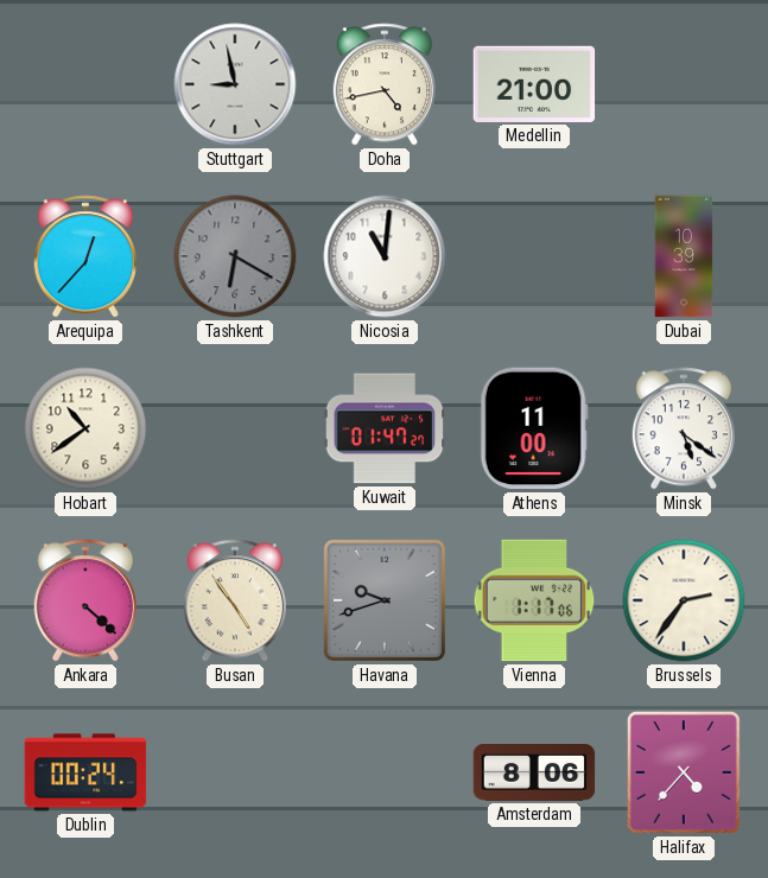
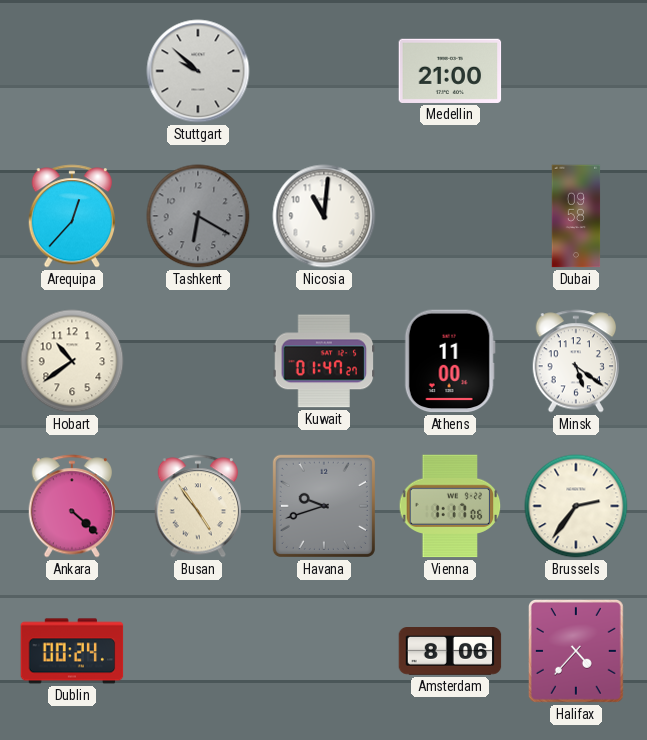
Stuttgart: 8:58 -> 9:52 (198, 71)
Doha: 4:43 -> none (383, 84)
Dubai: 10:39 -> 09:58 (576, 216)
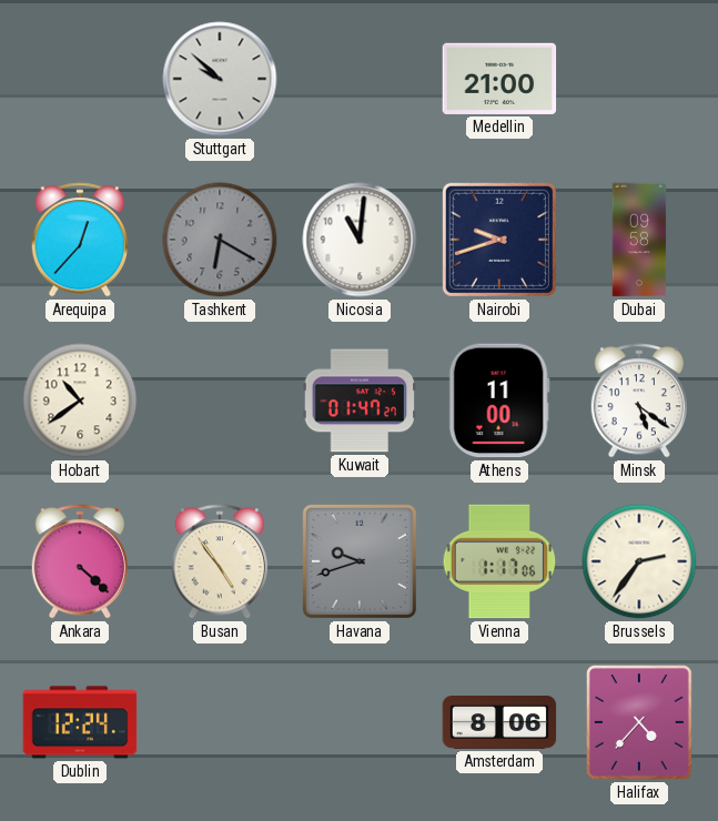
Nairobi: none -> 9:42 (499, 240)
Dublin: 00:24 -> 12:24 (80, 722)
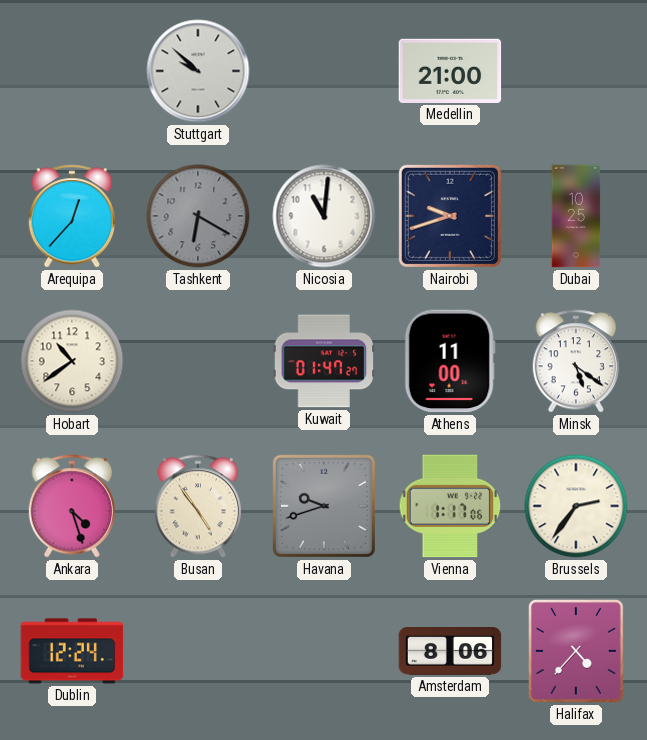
Dubai: 09:58 -> 10:25 (576, 216)
Ankara: 4:22 -> 4:27 (71, 506)
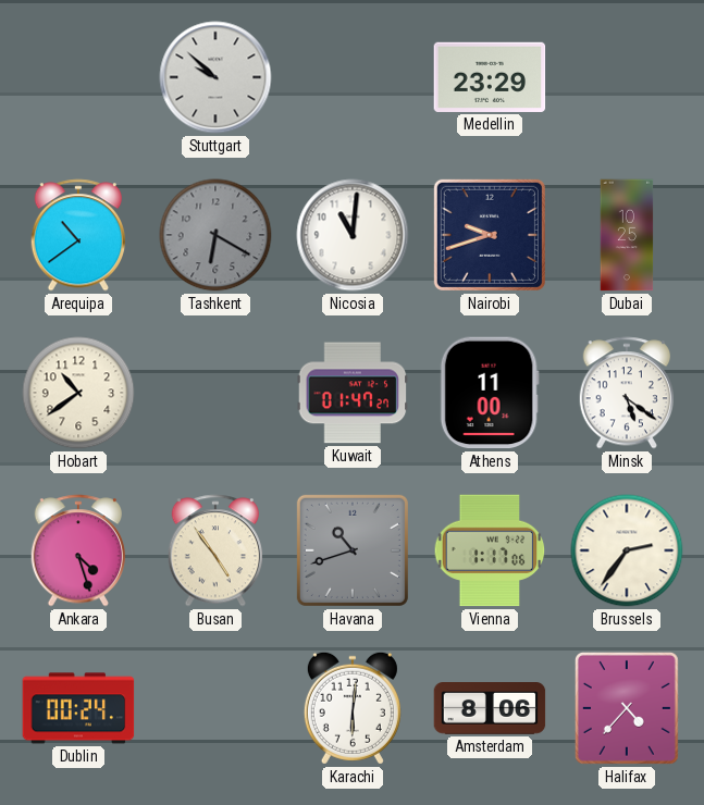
Medellin: 21:00 -> 23:29 (490, 77)
Arequipa: 12:37 -> 10:39 (77, 235)
Havana: 9:42 -> 10:42 (353, 550)
Dublin: 12:24 -> 00:24 (78, 708)
Karachi: none -> 6:01 (353, 708)
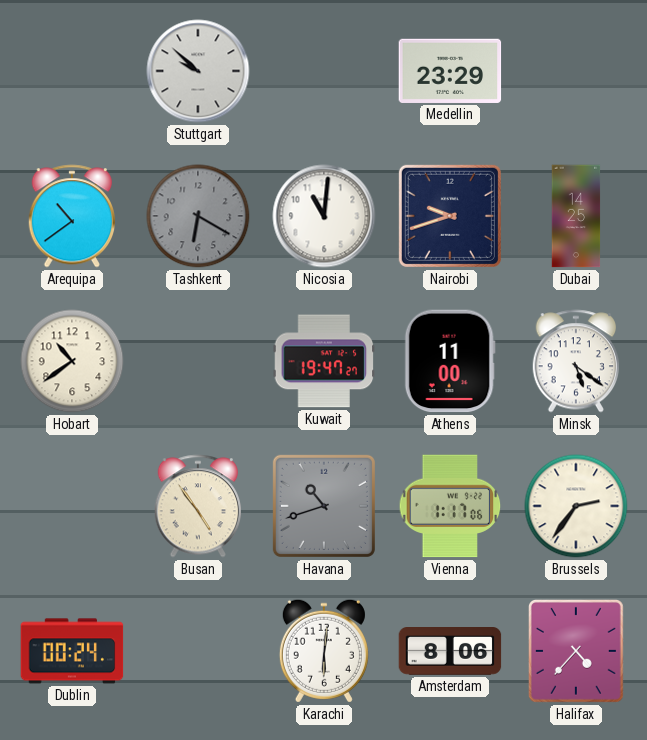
Dubai: 10:25 -> 14:25 (576, 216)
Kuwait: 01:47 -> 19:47 (324, 361)
Ankara: 4:27 -> none (77, 550)
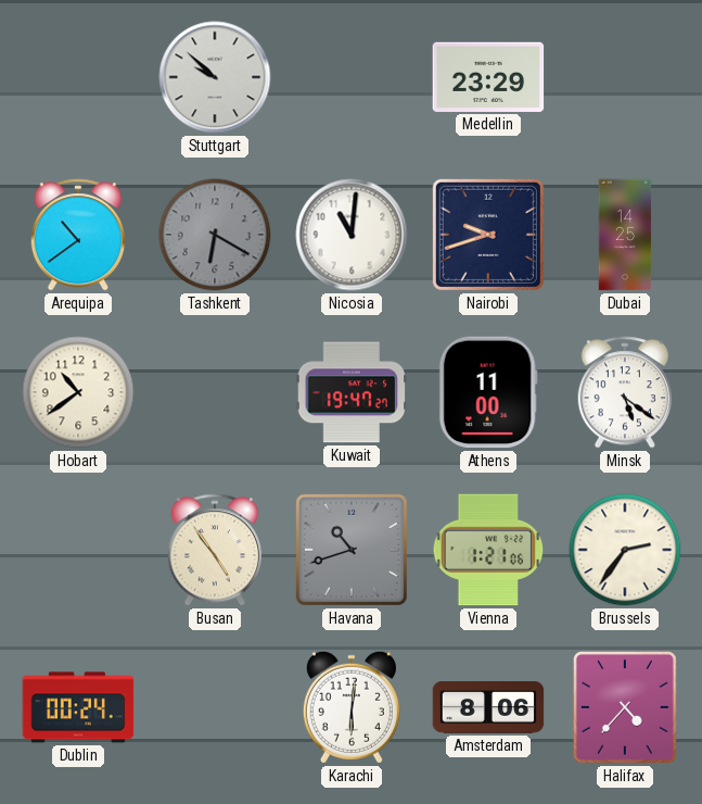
Vienna: 1:17 -> 1:21 (488, 550)
